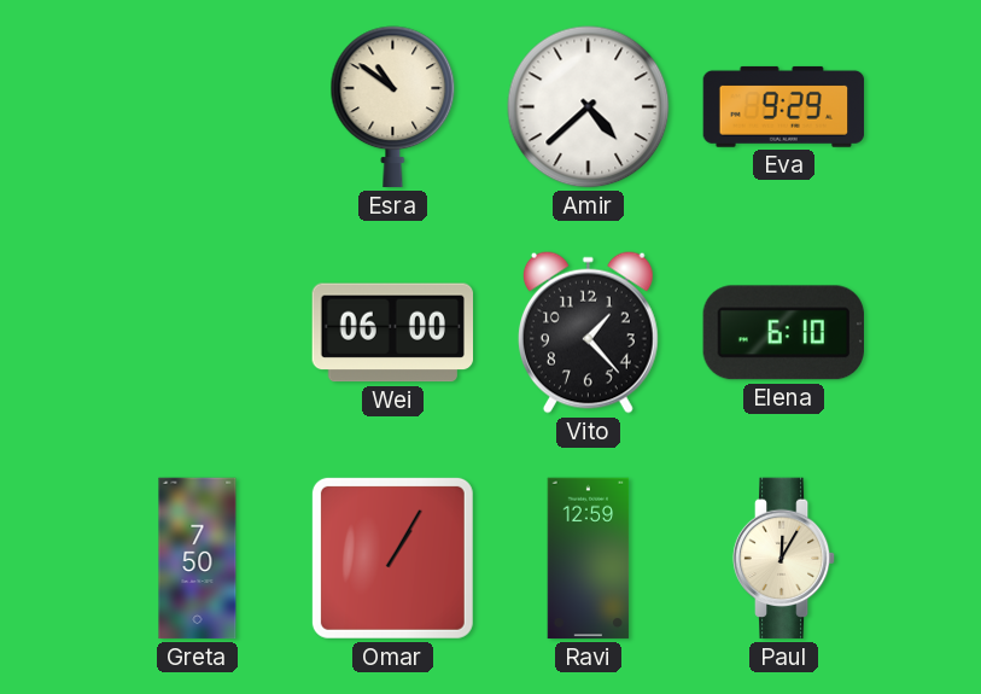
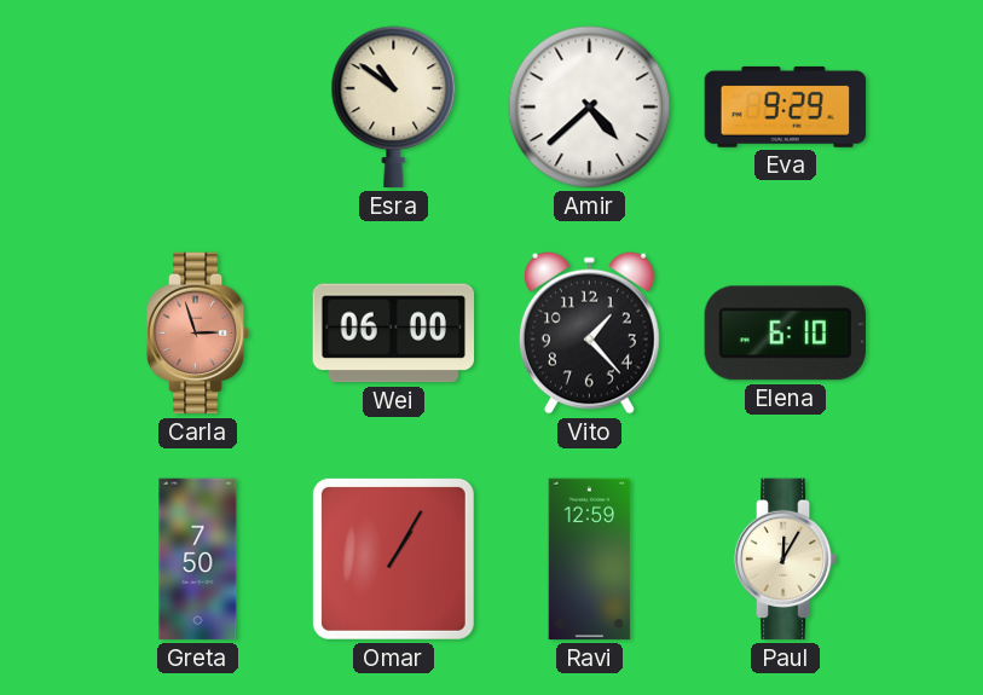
Carla: none -> 2:57 (198, 334)
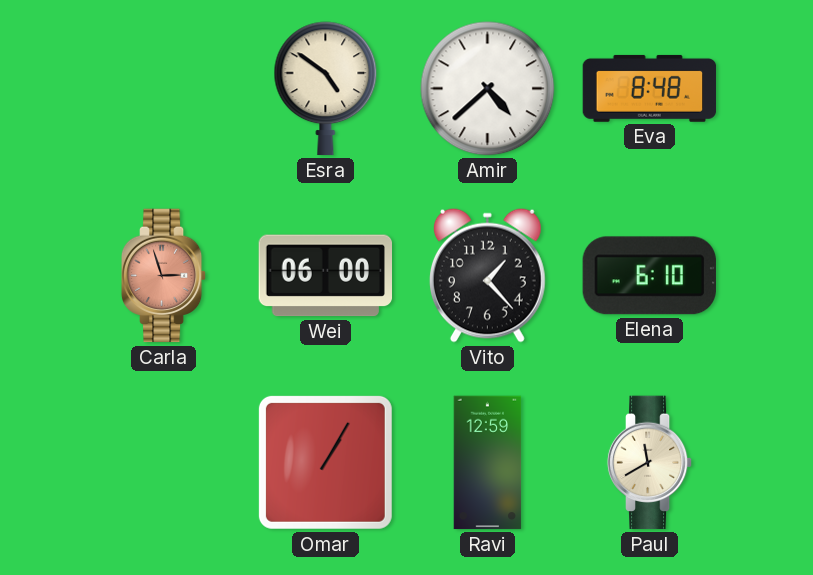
Esra: 10:51 -> 4:51 (326, 89)
Eva: 9:29 -> 8:48 (650, 88)
Greta: 7:50 -> none (198, 560)
Paul: 12:05 -> 11:40 (650, 463)
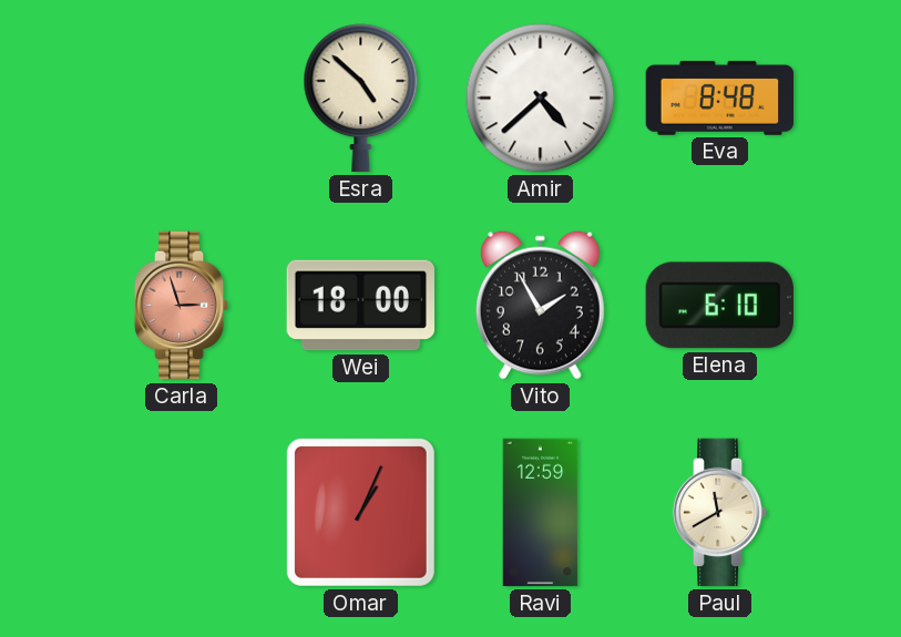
Esra: 4:51 -> 4:52 (361, 99)
Wei: 06:00 -> 18:00 (360, 306)
Vito: 1:23 -> 1:55 (540, 305)
Omar: 1:05 -> 1:04 (360, 512)
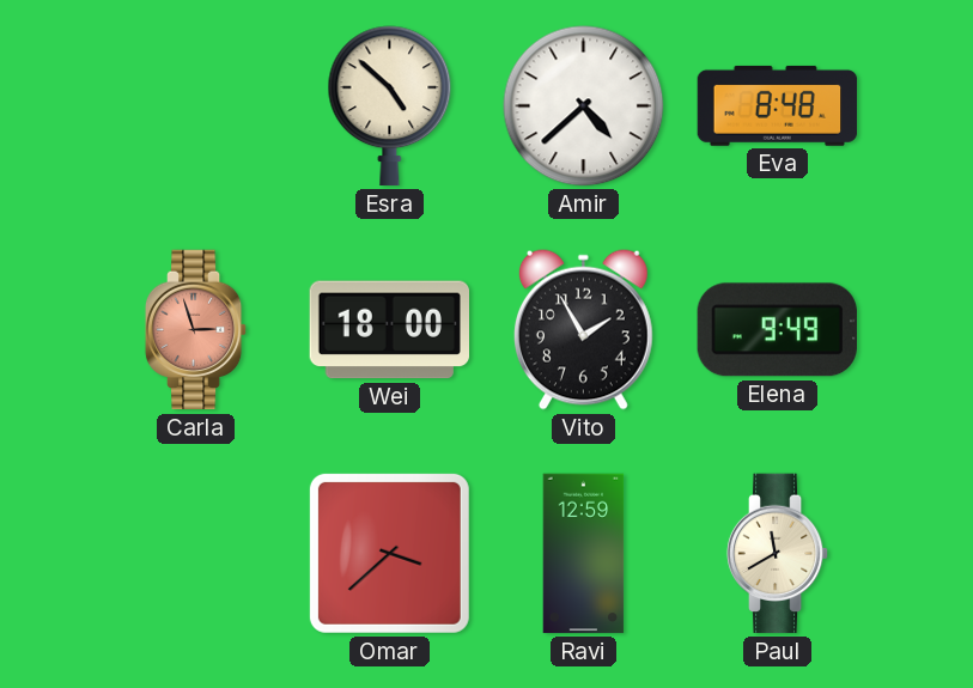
Elena: 6:10 -> 9:49 (777, 330)
Omar: 1:04 -> 3:38 (389, 553)
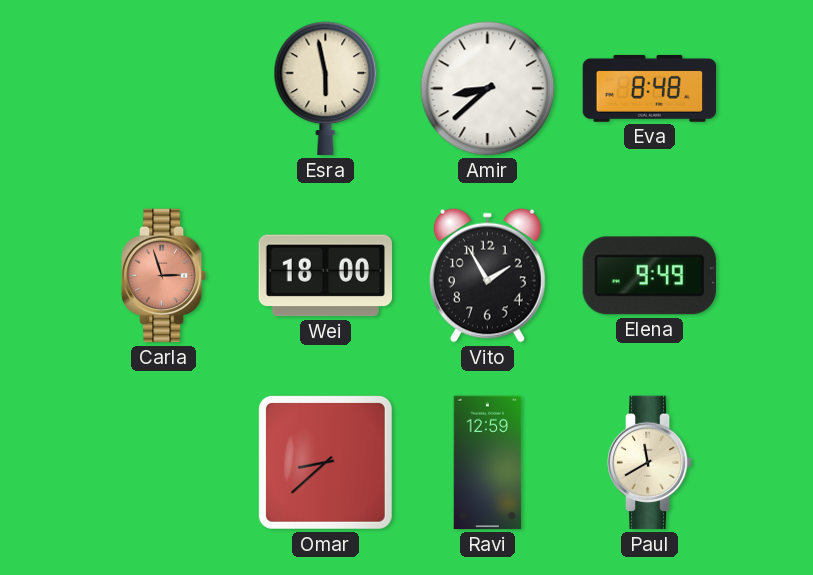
Esra: 4:52 -> 5:58 (326, 89)
Amir: 4:38 -> 8:38 (488, 89)
Omar: 3:38 -> 8:38 (325, 462)
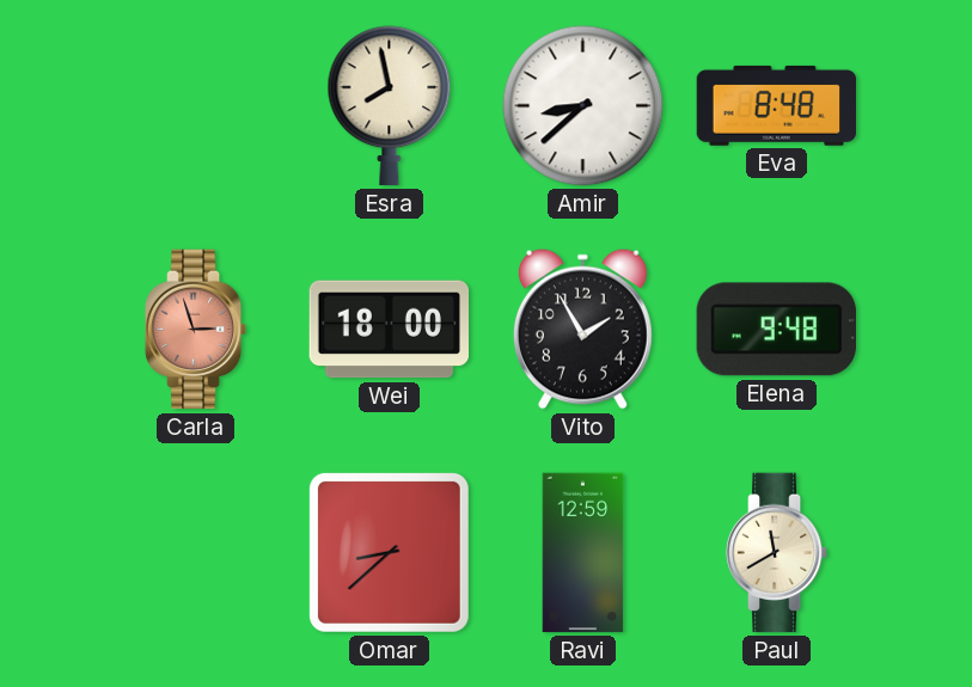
Esra: 5:58 -> 7:58 (390, 106)
Elena: 9:49 -> 9:48 (776, 330)
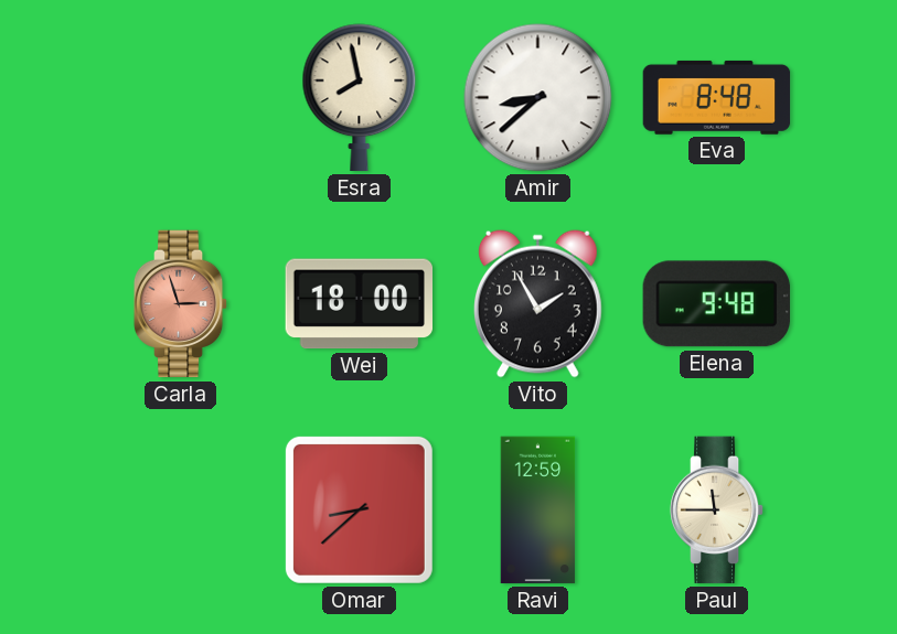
Paul: 11:40 -> 11:45 (717, 511)
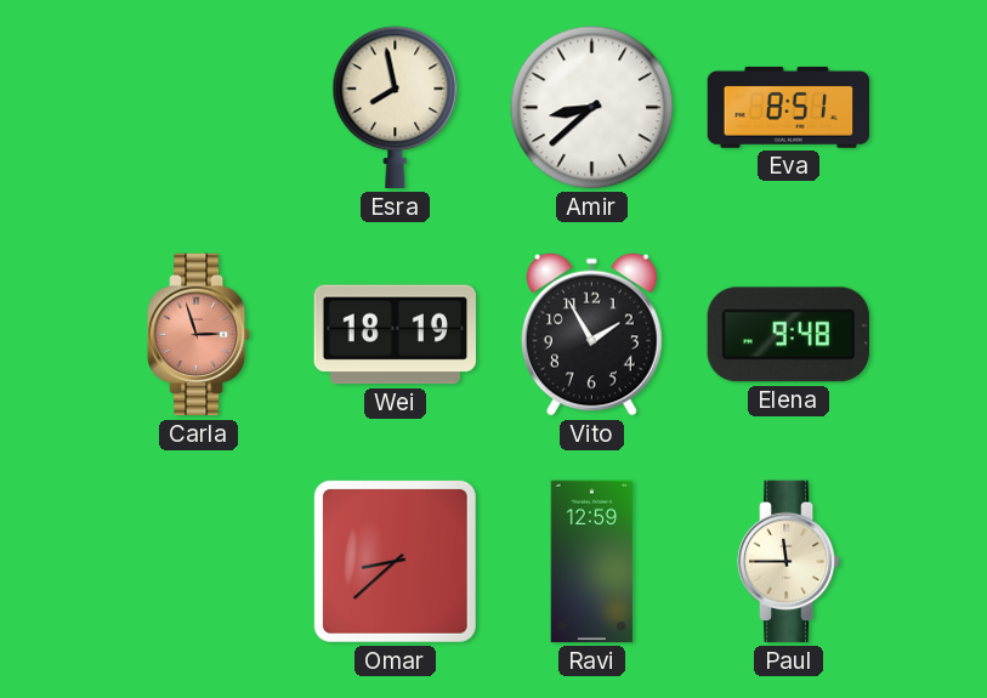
Eva: 8:48 -> 8:51 (789, 107)
Wei: 18:00 -> 18:19 (395, 335)
